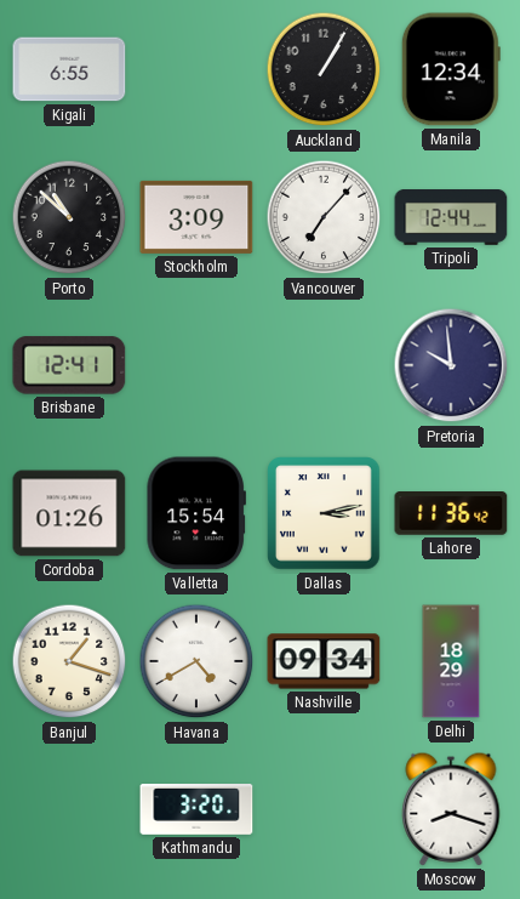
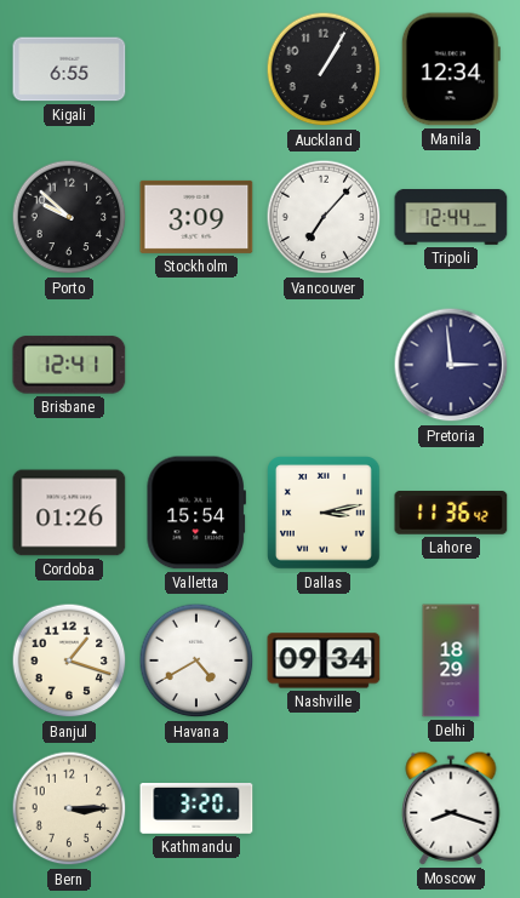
Porto: 10:52 -> 9:52 (69, 217)
Pretoria: 9:59 -> 2:59 (451, 365)
Bern: none -> 3:15 (69, 808)
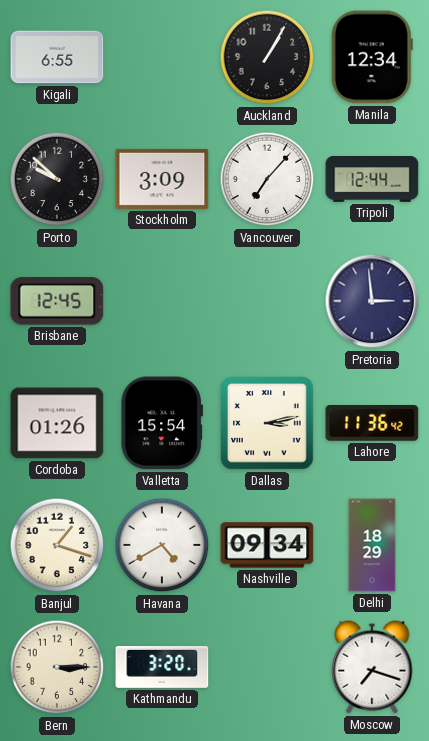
Brisbane: 12:41 -> 12:45 (57, 301)
Moscow: 8:18 -> 7:18 (372, 667)
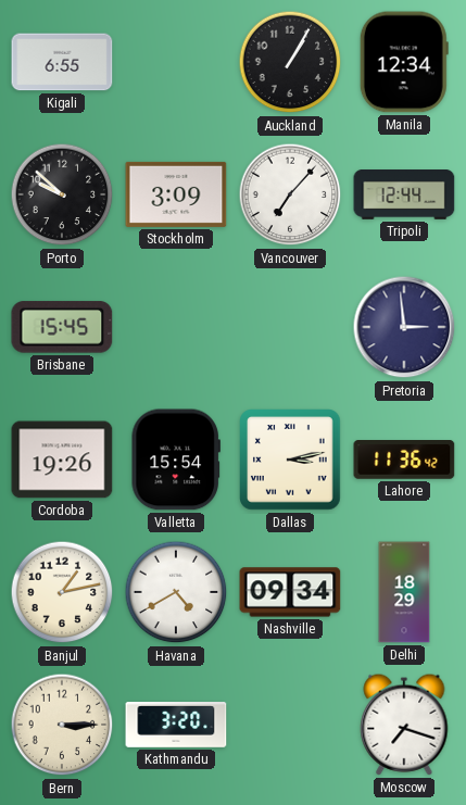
Brisbane: 12:45 -> 15:45 (62, 327)
Cordoba: 01:26 -> 19:26 (62, 460)
Banjul: 1:18 -> 1:13 (62, 592)
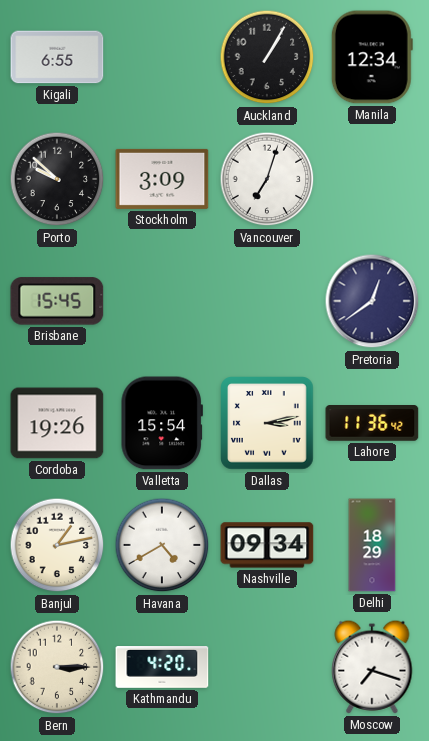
Vancouver: 7:07 -> 7:03 (267, 179)
Tripoli: 12:44 -> none (404, 196)
Pretoria: 2:59 -> 12:39 (372, 301)
Kathmandu: 3:20 -> 4:20 (162, 668)
